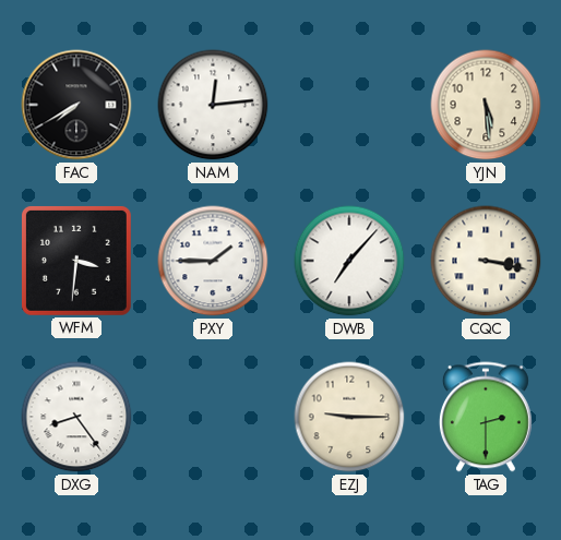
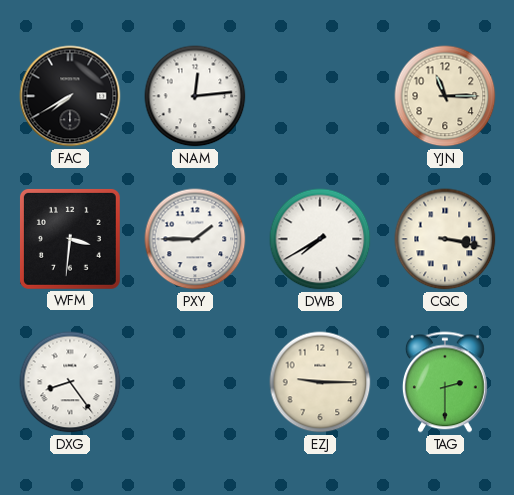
YJN: 5:29 -> 11:15 (445, 96)
DWB: 7:07 -> 7:40 (320, 239)
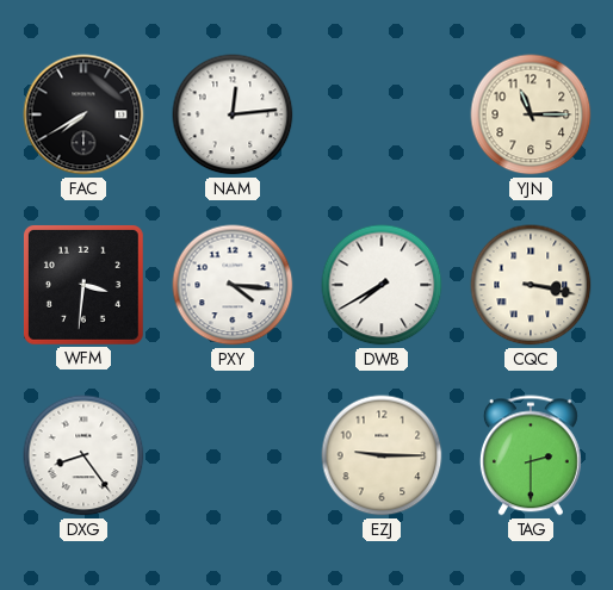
PXY: 1:45 -> 4:16 (233, 285)
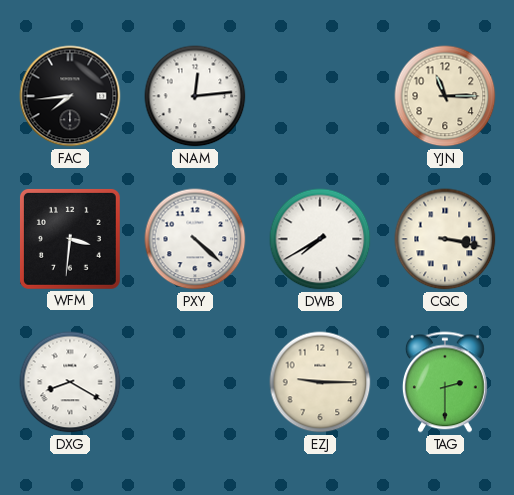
FAC: 7:40 -> 7:44 (70, 96)
PXY: 4:16 -> 4:22 (195, 239)
DXG: 8:24 -> 8:20 (70, 382)
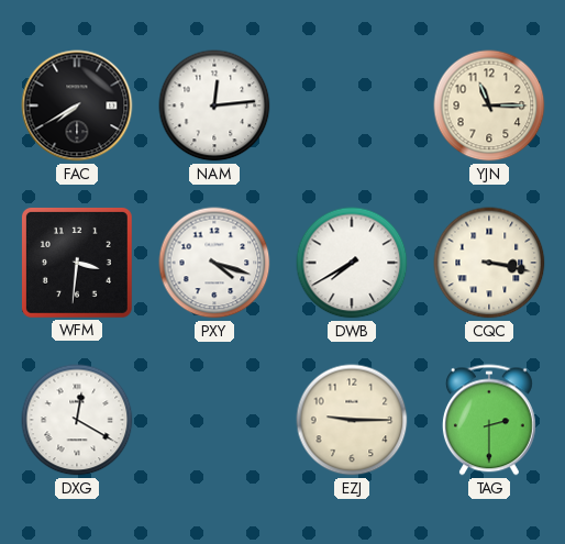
FAC: 7:44 -> 7:40 (77, 106)
PXY: 4:22 -> 4:18 (214, 263)
DXG: 8:20 -> 12:20 (77, 420)
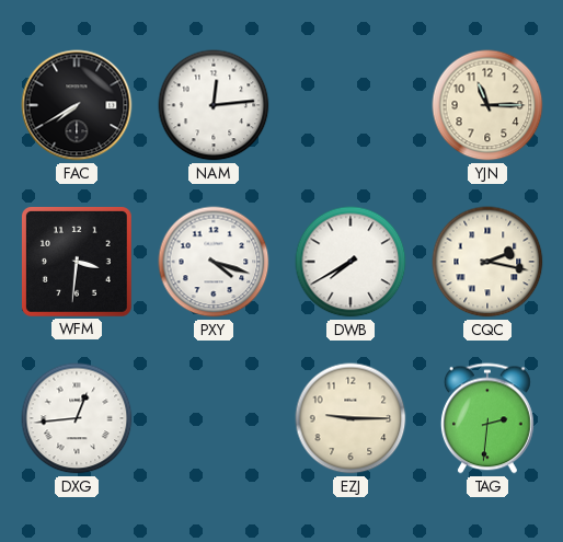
CQC: 3:17 -> 2:17 (487, 262)
DXG: 12:20 -> 12:44 (77, 418)
TAG: 2:30 -> 2:31 (487, 418)
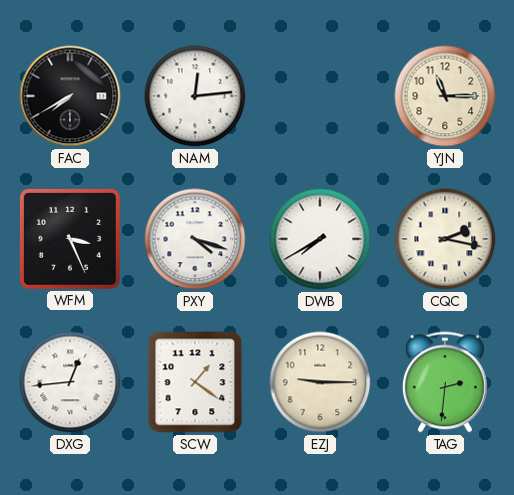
WFM: 3:31 -> 3:26 (70, 239)
SCW: none -> 1:21 (195, 382)
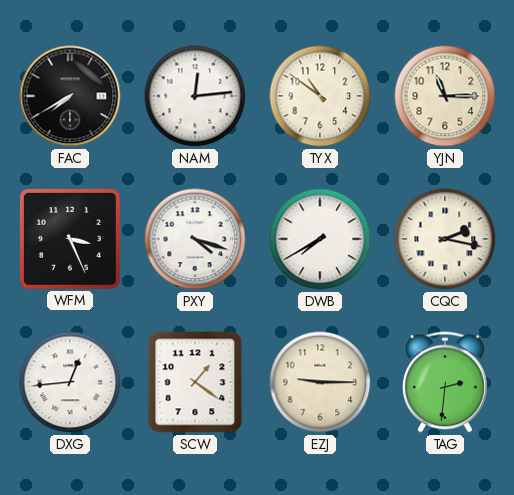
TYX: none -> 10:51 (320, 96)
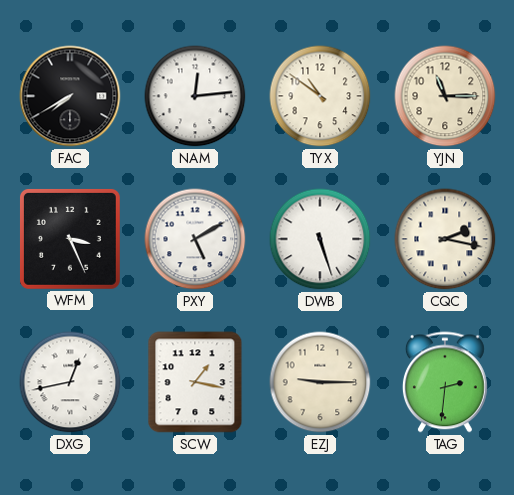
PXY: 4:18 -> 5:10 (195, 239)
DWB: 7:40 -> 5:27 (320, 239)
DXG: 12:44 -> 12:43 (70, 382)
SCW: 1:21 -> 1:17 (195, 382)
